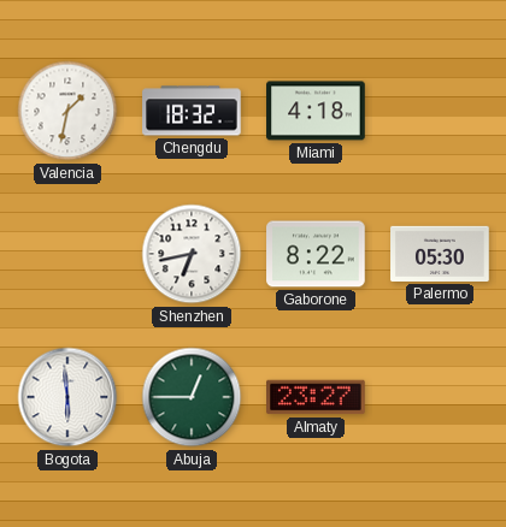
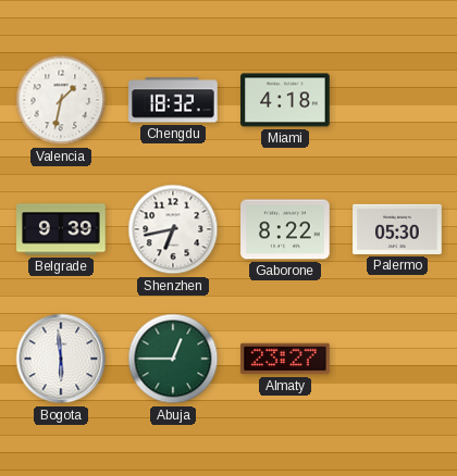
Belgrade: none -> 9:39 (61, 229)
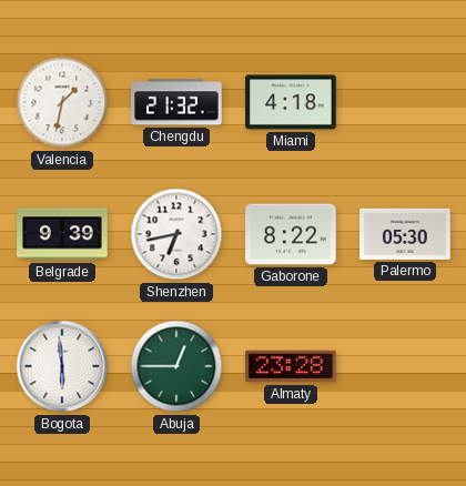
Chengdu: 18:32 -> 21:32 (176, 102)
Almaty: 23:27 -> 23:28 (291, 366)
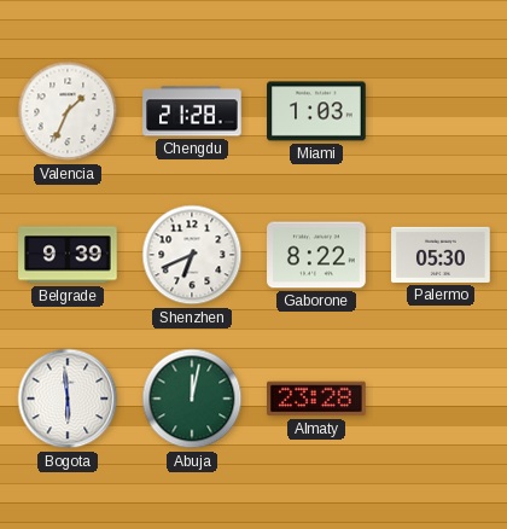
Valencia: 1:32 -> 1:34 (68, 111)
Chengdu: 21:32 -> 21:28 (192, 111)
Miami: 4:18 -> 1:03 (316, 111)
Shenzhen: 6:43 -> 6:41 (192, 255)
Abuja: 12:45 -> 12:02 (192, 399)
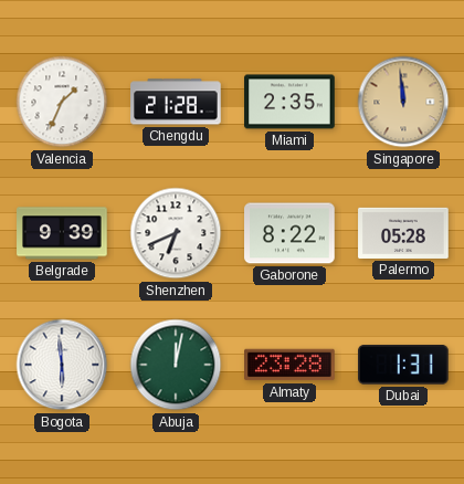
Miami: 1:03 -> 2:35 (289, 102)
Singapore: none -> 11:59 (403, 102)
Palermo: 05:30 -> 05:28 (403, 233)
Dubai: none -> 1:31 (404, 366)
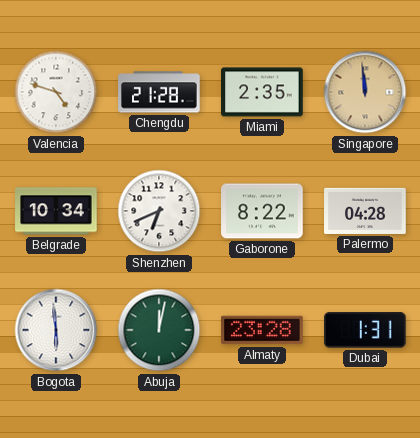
Valencia: 1:34 -> 4:48 (56, 92)
Belgrade: 9:39 -> 10:34 (56, 211)
Palermo: 05:28 -> 04:28 (365, 211)
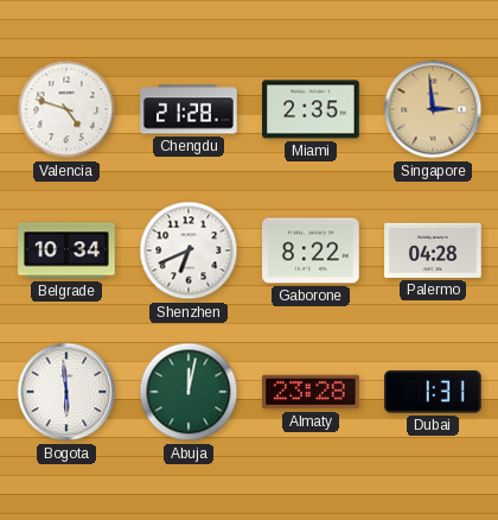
Singapore: 11:59 -> 2:59 (433, 109)
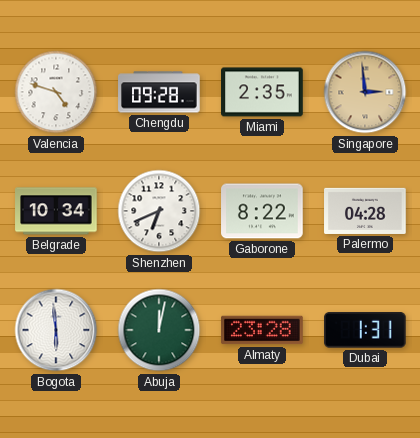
Chengdu: 21:28 -> 09:28 (159, 92)
